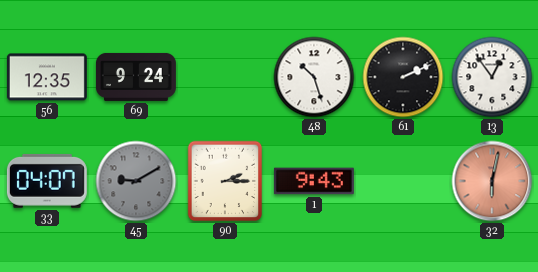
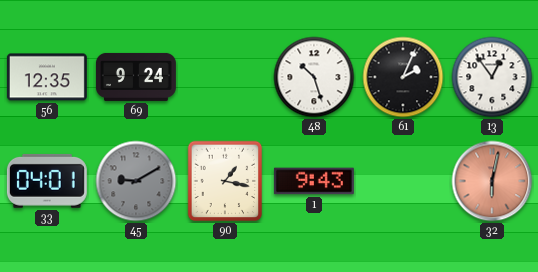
61: 2:11 -> 2:04 (403, 77)
33: 04:07 -> 04:01 (47, 181)
90: 2:15 -> 1:17 (225, 181)
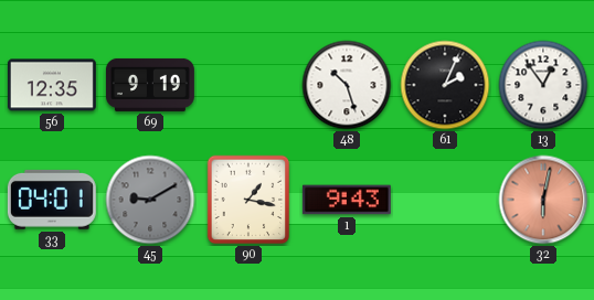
69: 9:24 -> 9:19 (150, 85)
